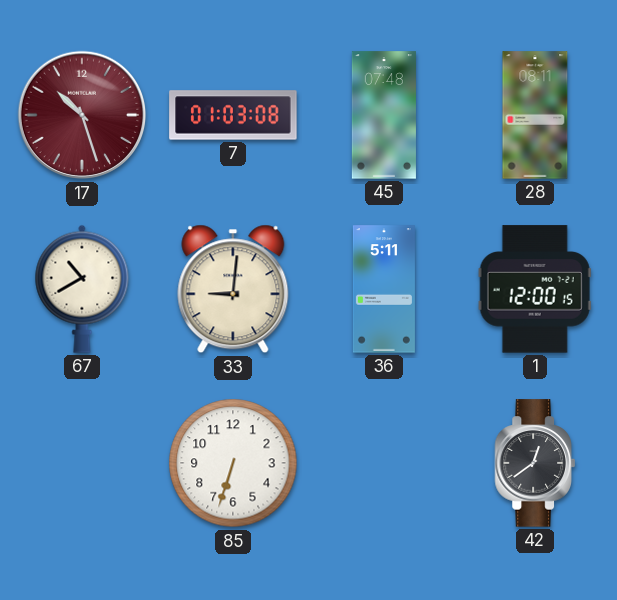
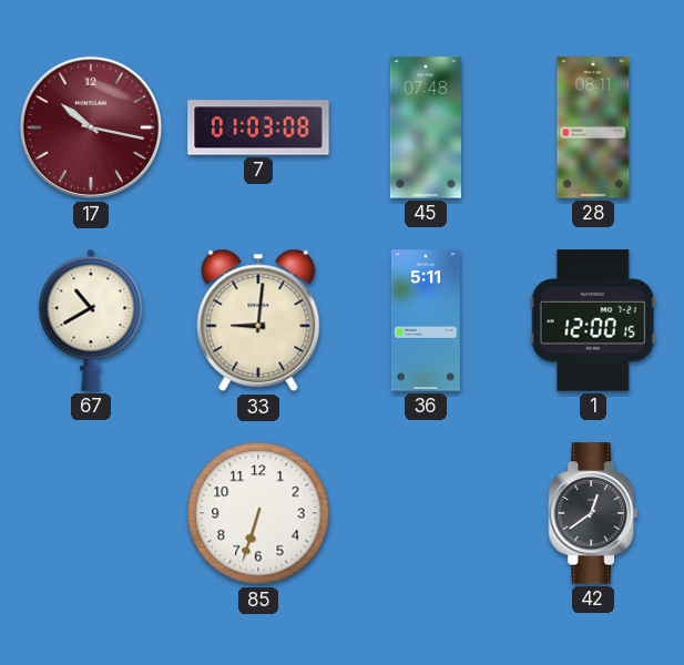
17: 10:27 -> 10:17 (91, 127)
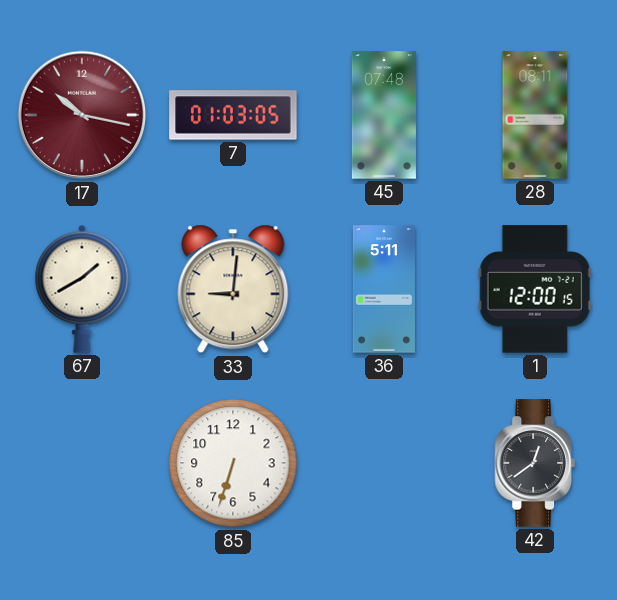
7: 01:03:08 -> 01:03:05 (233, 115)
67: 10:40 -> 1:40 (82, 289)
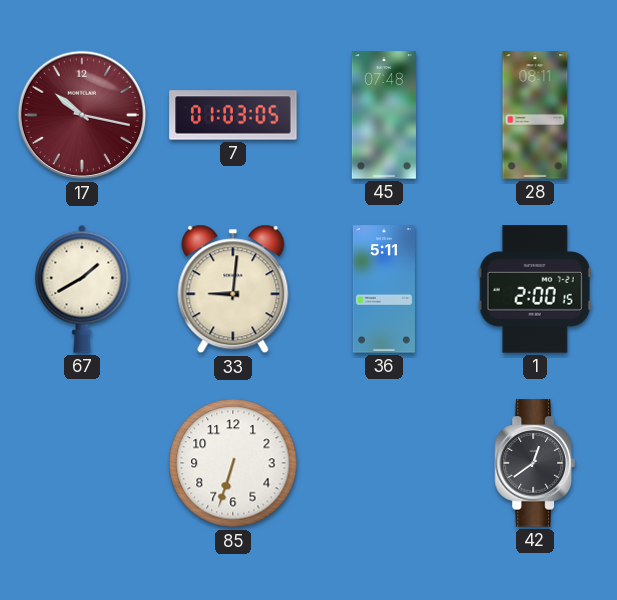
1: 12:00 -> 2:00 (535, 289)
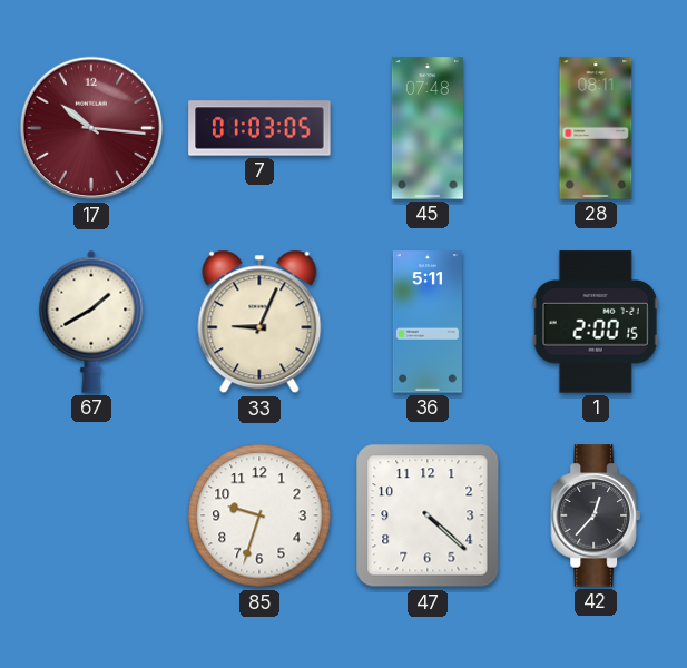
17: 10:17 -> 10:16 (91, 128)
33: 9:01 -> 9:04 (259, 322)
85: 6:33 -> 9:33 (259, 515)
47: none -> 4:22 (428, 515)
42: 12:39 -> 12:37 (596, 515)
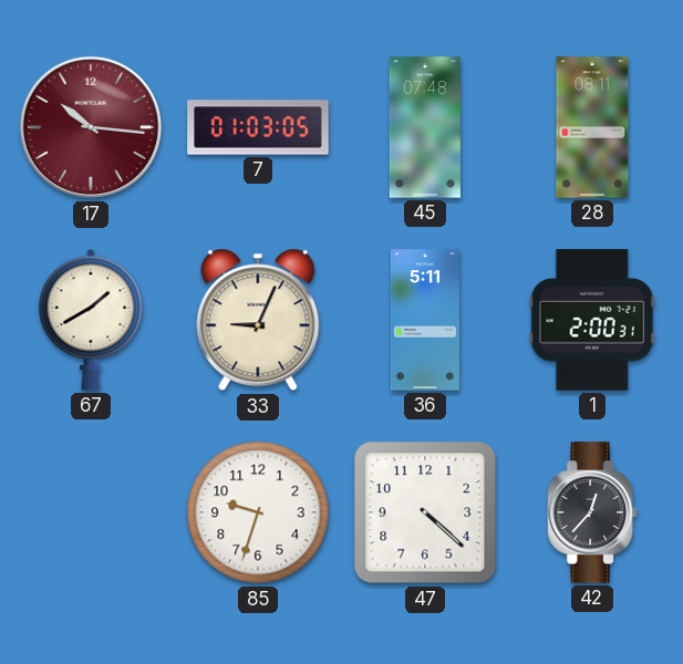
1: 2:00:15 -> 2:00:31 (592, 320)
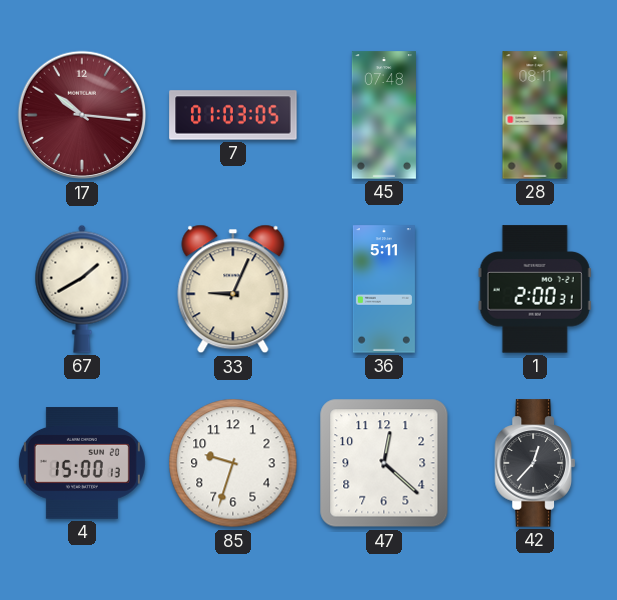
4: none -> 15:00 (82, 463)
47: 4:22 -> 12:22 (384, 463)
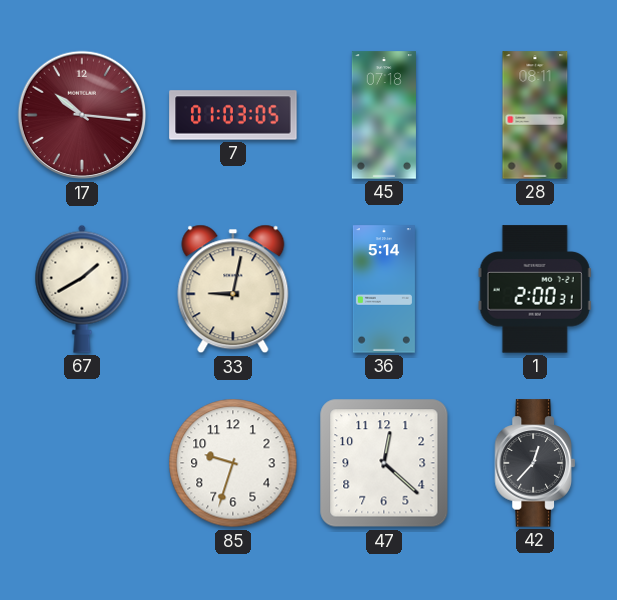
45: 07:48 -> 07:18 (384, 115)
33: 9:04 -> 9:02 (233, 289)
36: 5:11 -> 5:14 (384, 289)
4: 15:00 -> none (82, 463)
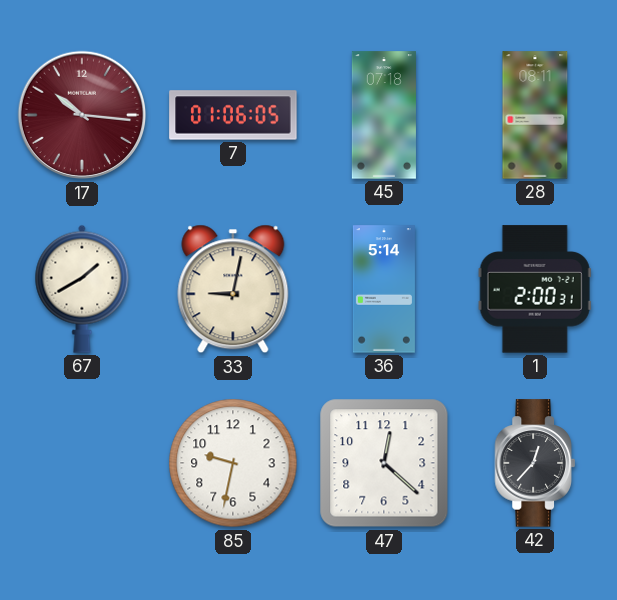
7: 01:03 -> 01:06 (233, 115)
85: 9:33 -> 9:32 (233, 463)
